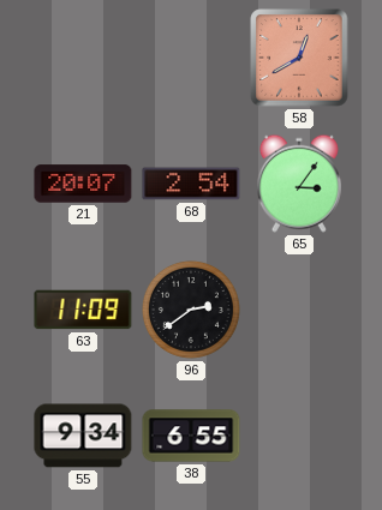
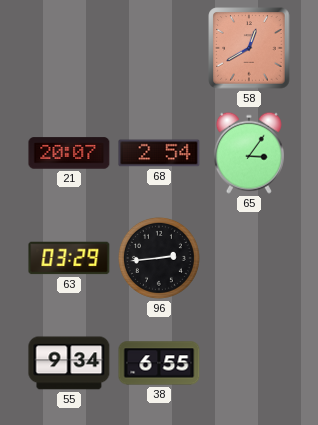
63: 11:09 -> 03:29 (69, 258)
96: 2:39 -> 2:44 (159, 258)
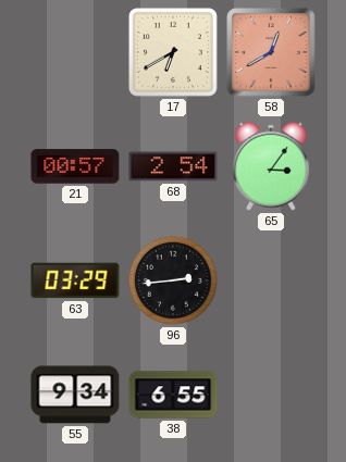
17: none -> 6:40 (173, 52)
21: 20:07 -> 00:57 (75, 166)
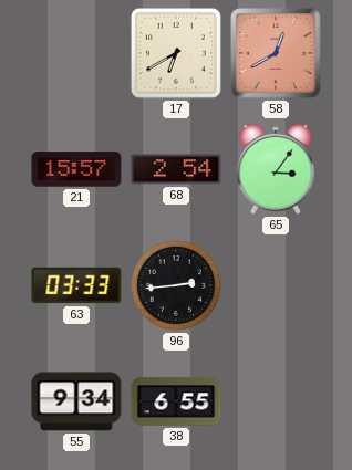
21: 00:57 -> 15:57 (76, 169)
63: 03:29 -> 03:33 (76, 285)
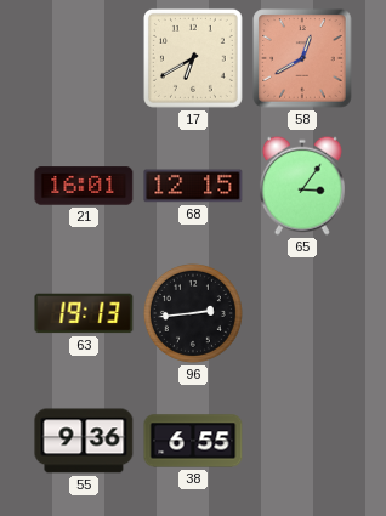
21: 15:57 -> 16:01 (84, 186)
68: 2:54 -> 12:15 (193, 186)
63: 03:33 -> 19:13 (84, 313)
55: 9:34 -> 9:36 (84, 441)
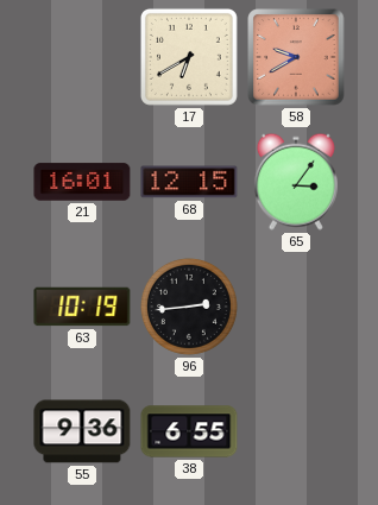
58: 12:40 -> 9:40 (296, 57)
63: 19:13 -> 10:19 (82, 307)
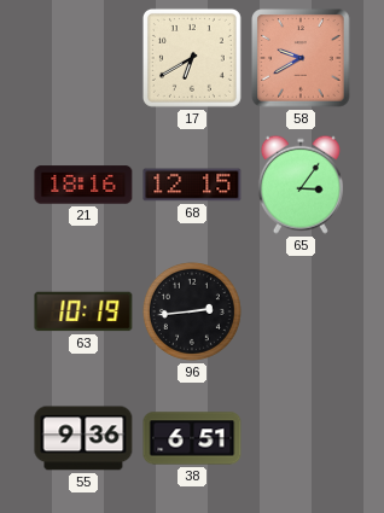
21: 16:01 -> 18:16 (83, 185)
38: 6:55 -> 6:51 (192, 438)
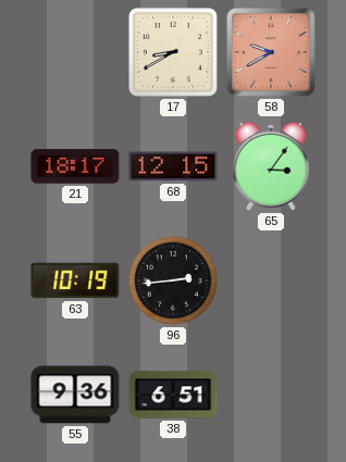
17: 6:40 -> 8:40 (173, 52)
21: 18:16 -> 18:17 (75, 166)
